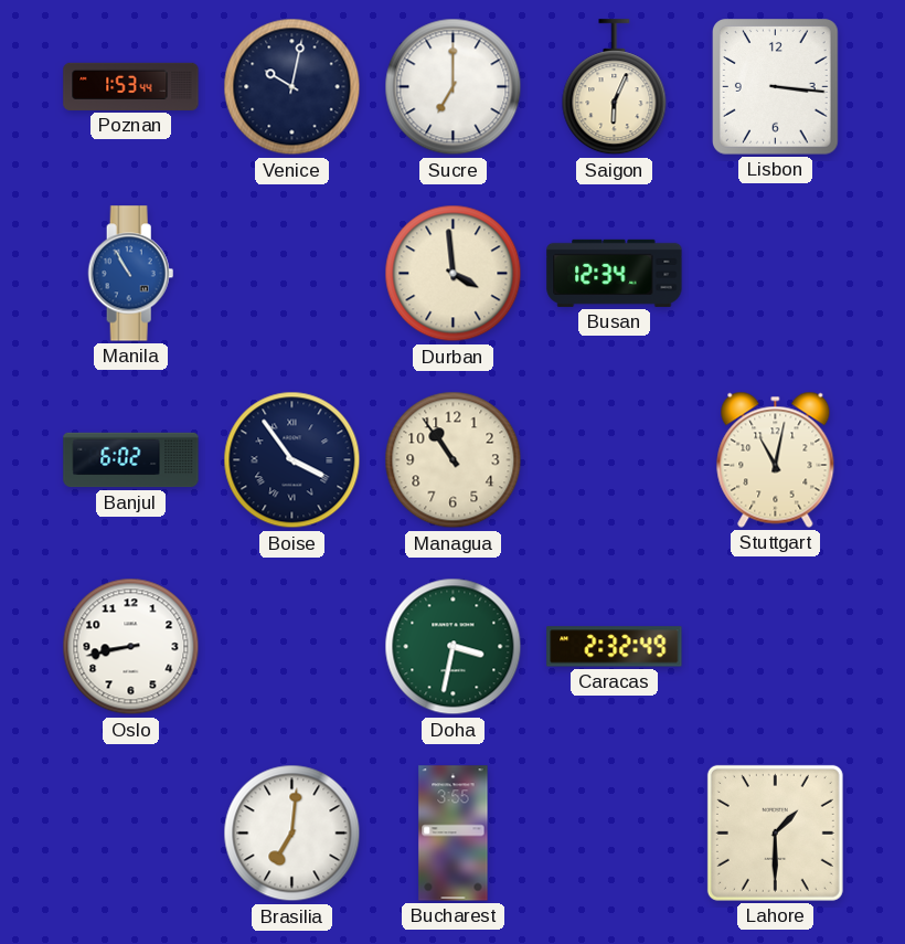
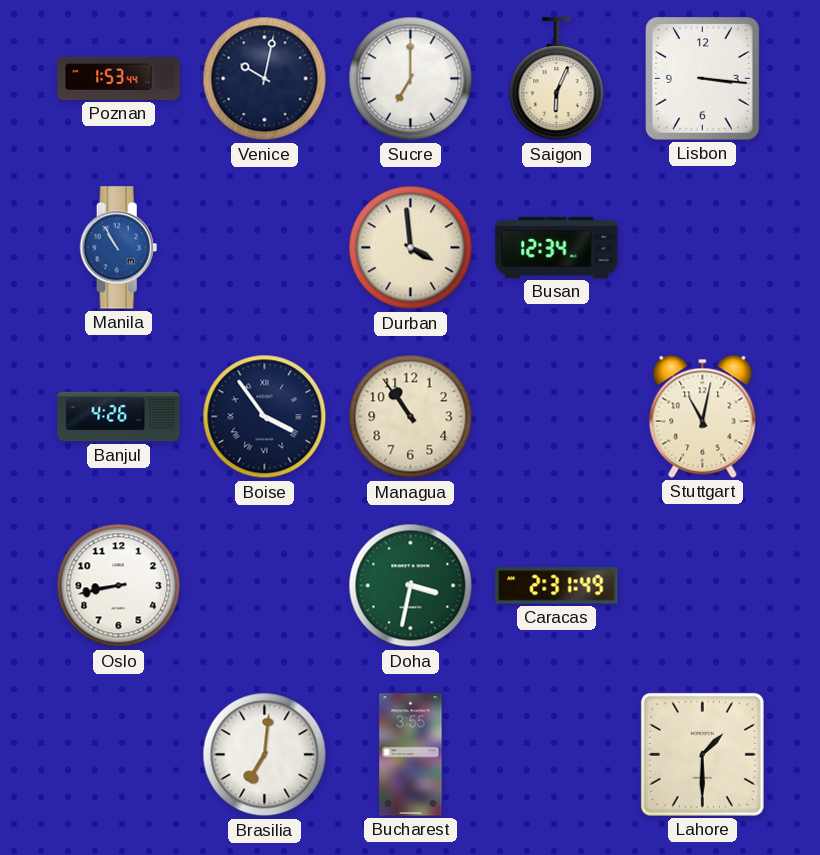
Banjul: 6:02 -> 4:26 (119, 417)
Caracas: 2:32 -> 2:31 (557, 586)
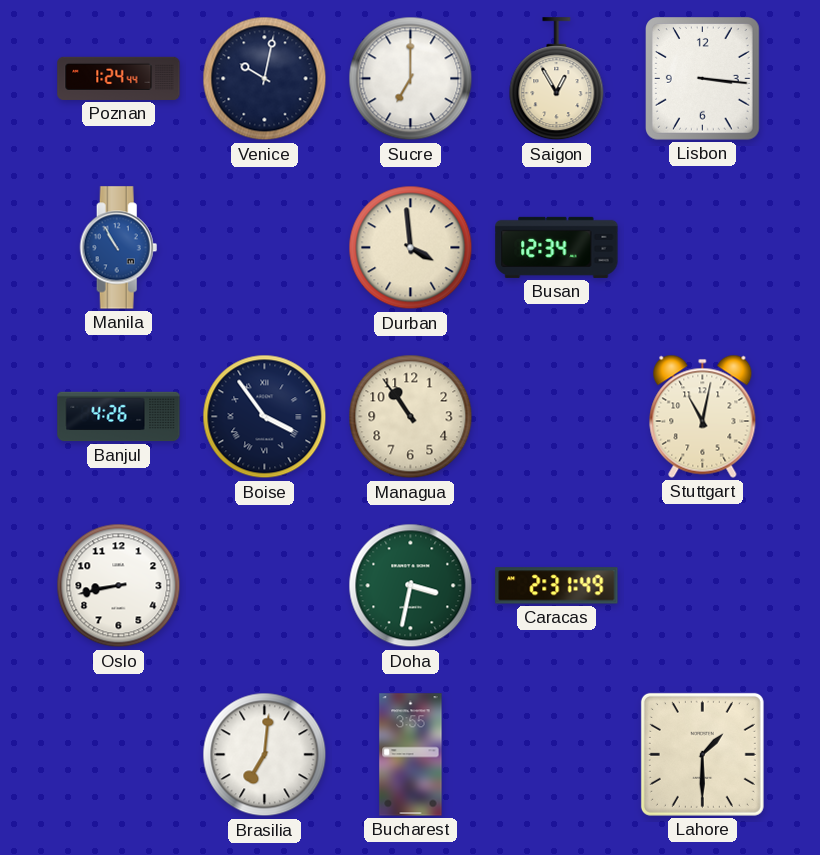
Poznan: 1:53 -> 1:24 (119, 78)
Saigon: 6:04 -> 12:55 (557, 79)
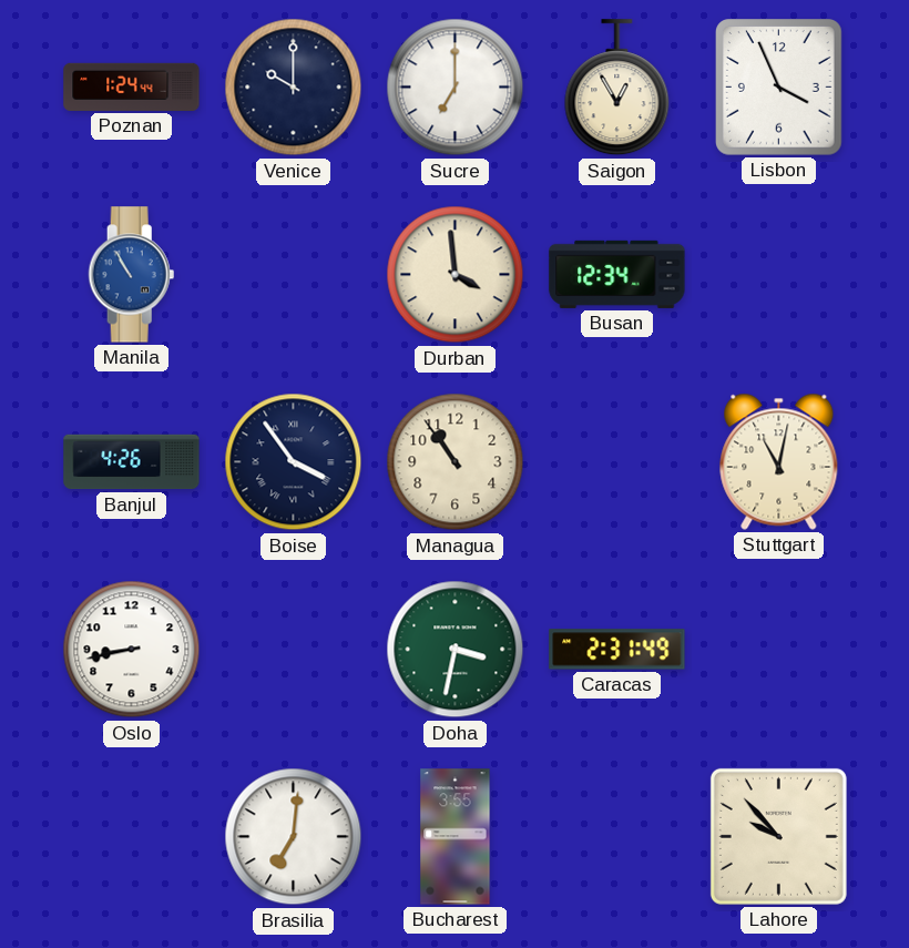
Venice: 10:02 -> 10:00 (294, 88)
Lisbon: 3:16 -> 3:56 (779, 88)
Lahore: 1:30 -> 9:53 (778, 836)
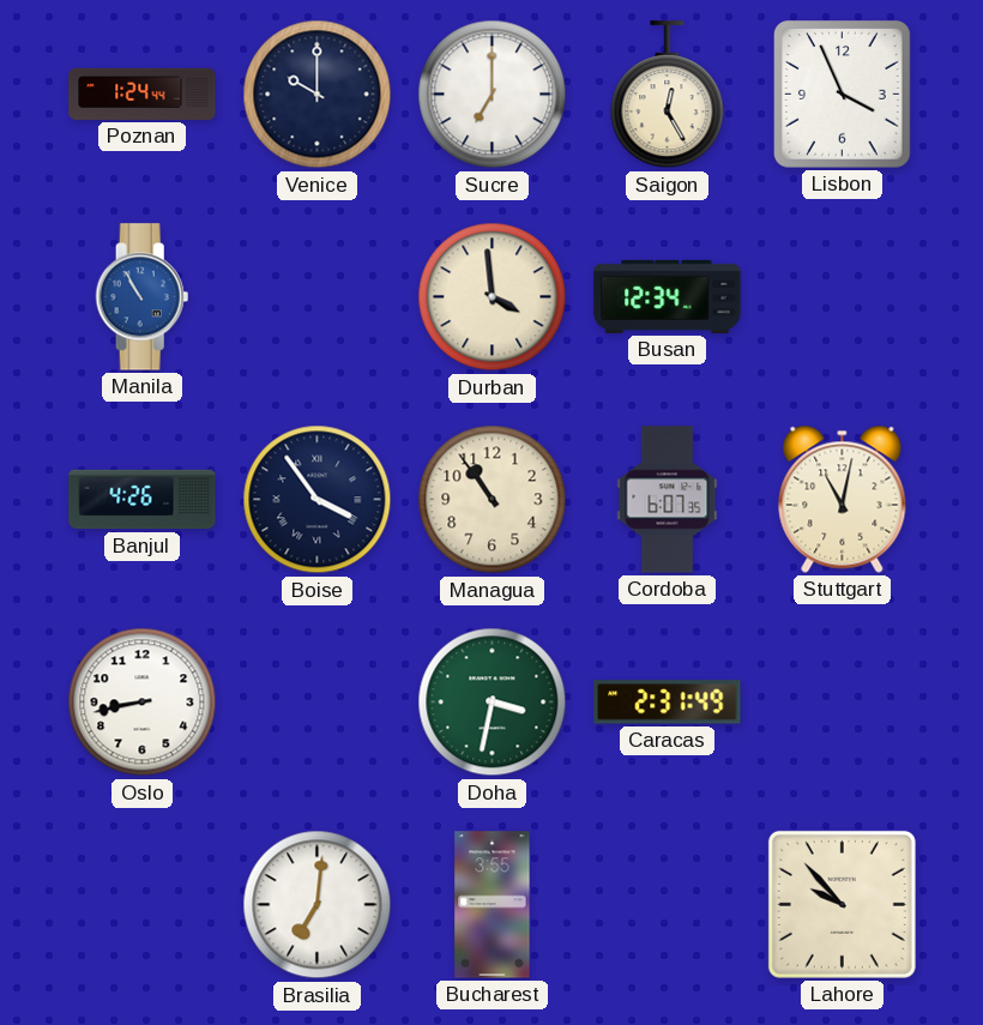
Saigon: 12:55 -> 12:25 (668, 95)
Cordoba: none -> 6:07 (668, 500)
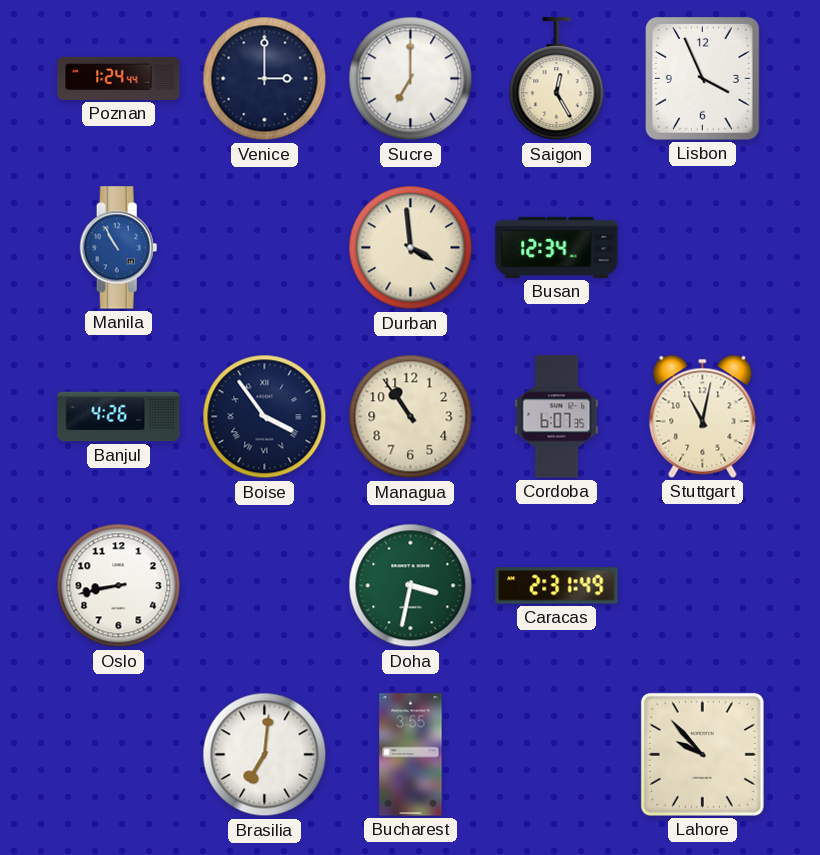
Venice: 10:00 -> 3:00 (265, 79)
